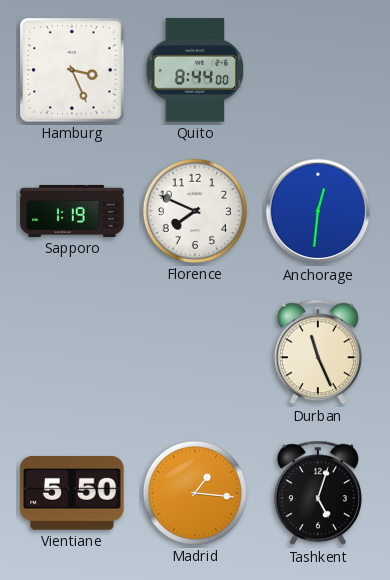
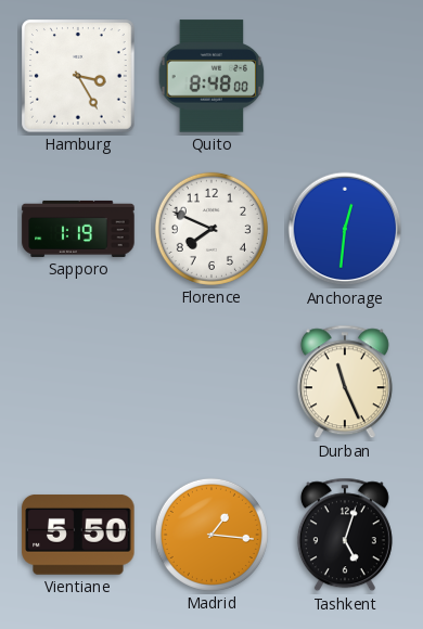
Hamburg: 3:26 -> 3:25 (78, 76)
Quito: 8:44 -> 8:48 (211, 76)
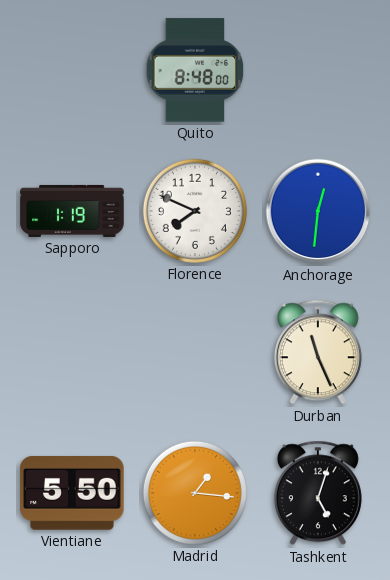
Hamburg: 3:25 -> none (78, 76)
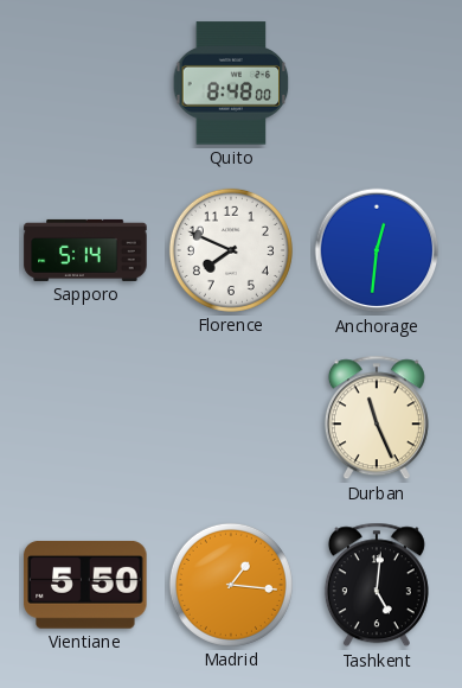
Sapporo: 1:19 -> 5:14 (85, 250)
Tashkent: 5:03 -> 5:01 (377, 585)
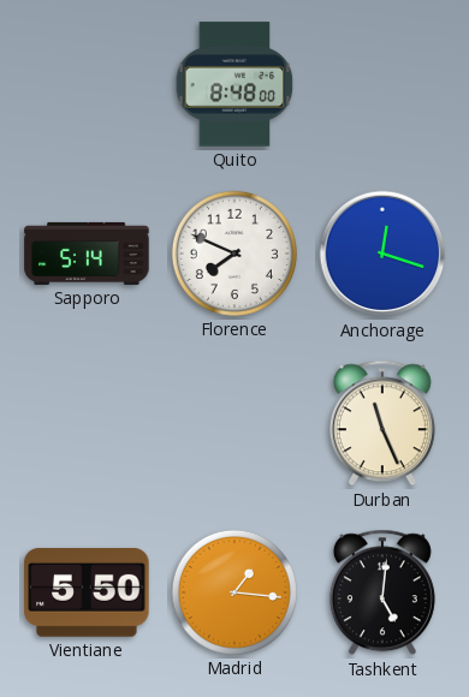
Anchorage: 12:31 -> 12:18 (382, 254)
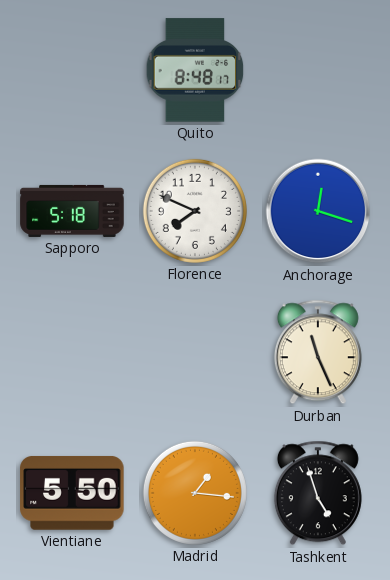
Quito: 8:48:00 -> 8:48:17 (195, 70)
Sapporo: 5:14 -> 5:18 (72, 211)
Tashkent: 5:01 -> 4:57 (318, 493)
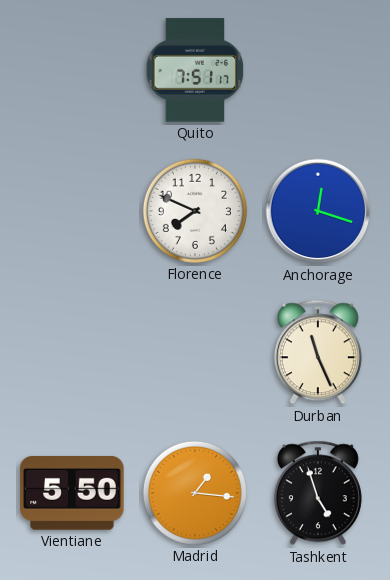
Quito: 8:48 -> 7:51 (195, 70)
Sapporo: 5:18 -> none (72, 211)
